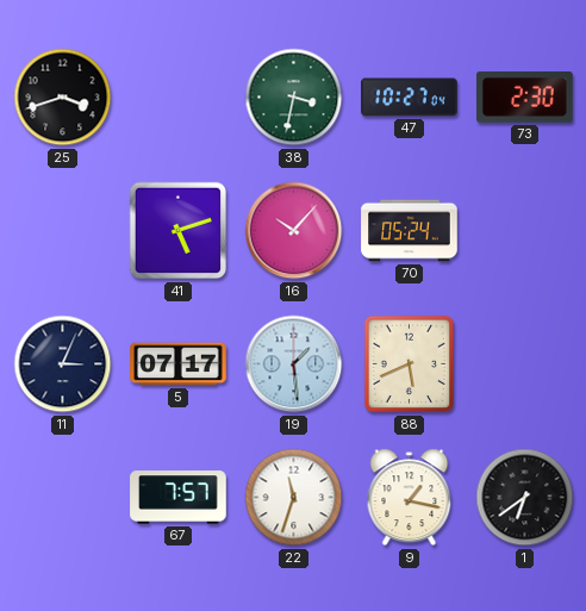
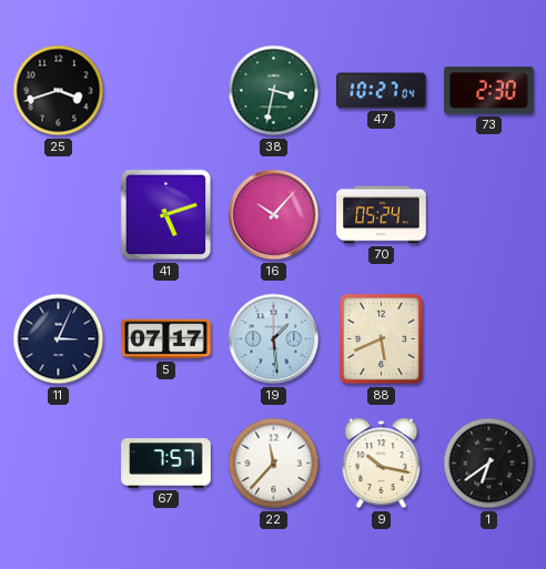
22: 11:33 -> 11:37 (274, 464)
9: 1:17 -> 10:17 (382, 464)
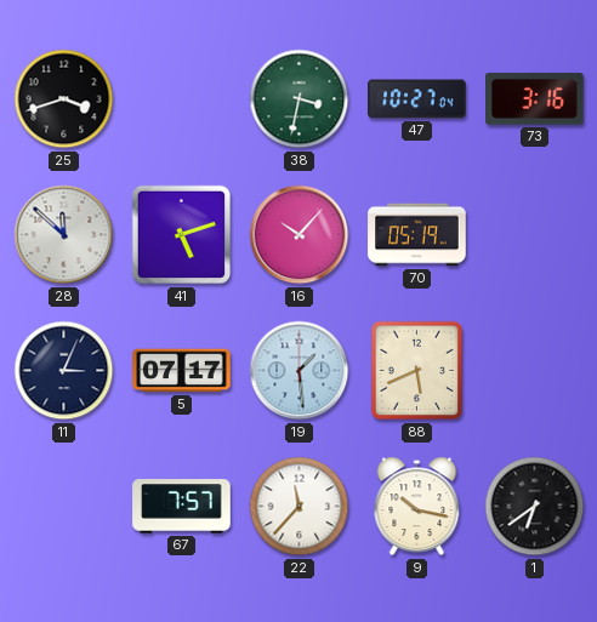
73: 2:30 -> 3:16 (535, 99)
28: none -> 11:52 (64, 235)
70: 05:24 -> 05:19 (417, 235)
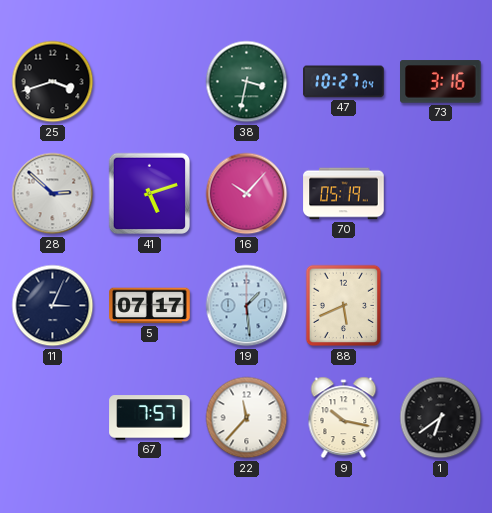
28: 11:52 -> 2:52 (53, 194)
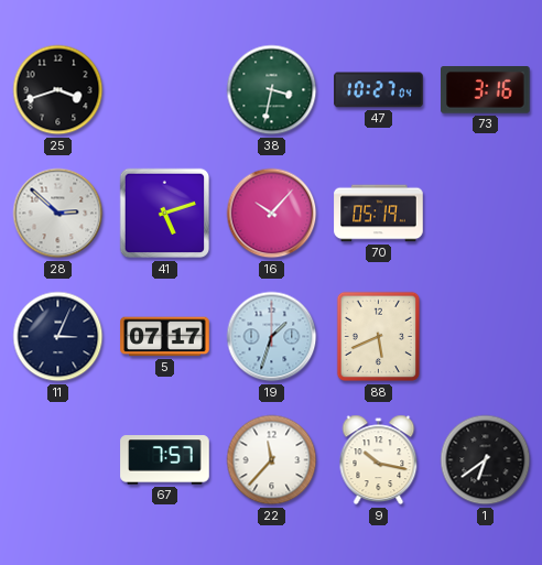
19: 1:29 -> 1:33 (272, 337)
